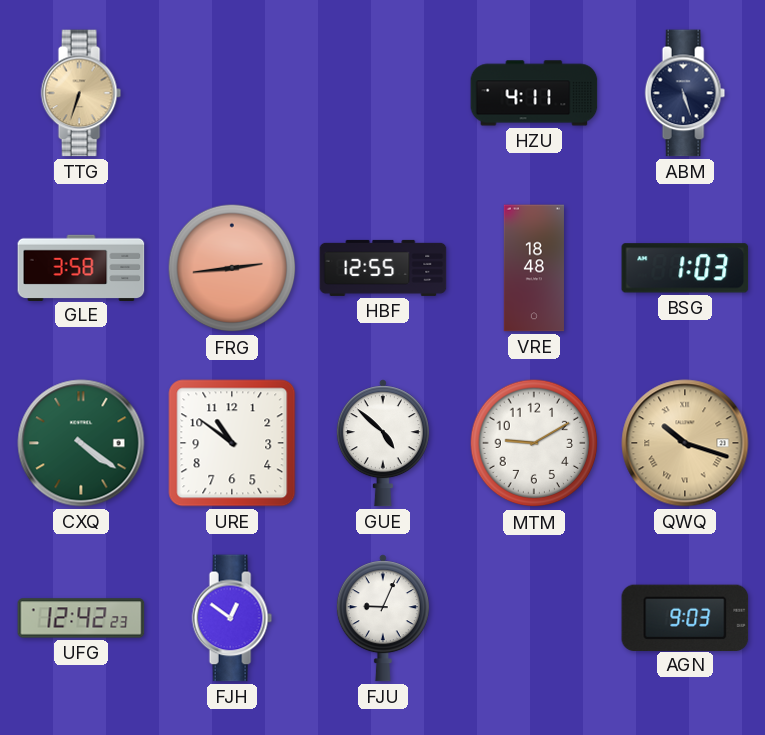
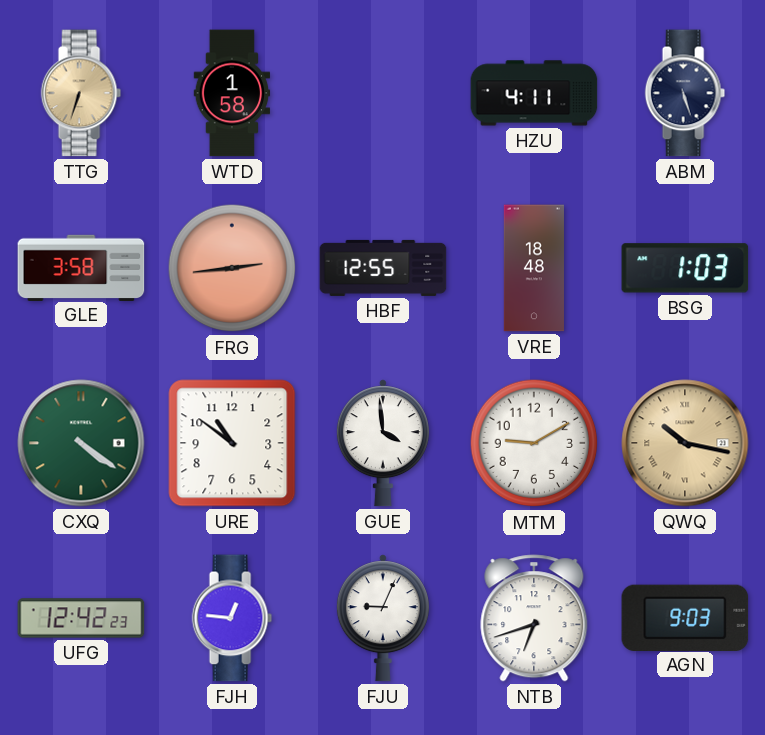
WTD: none -> 1:58 (232, 93)
GUE: 4:52 -> 3:59 (383, 443)
QWQ: 10:18 -> 10:17 (685, 443)
FJH: 12:51 -> 12:46 (232, 618)
NTB: none -> 6:42 (534, 618)
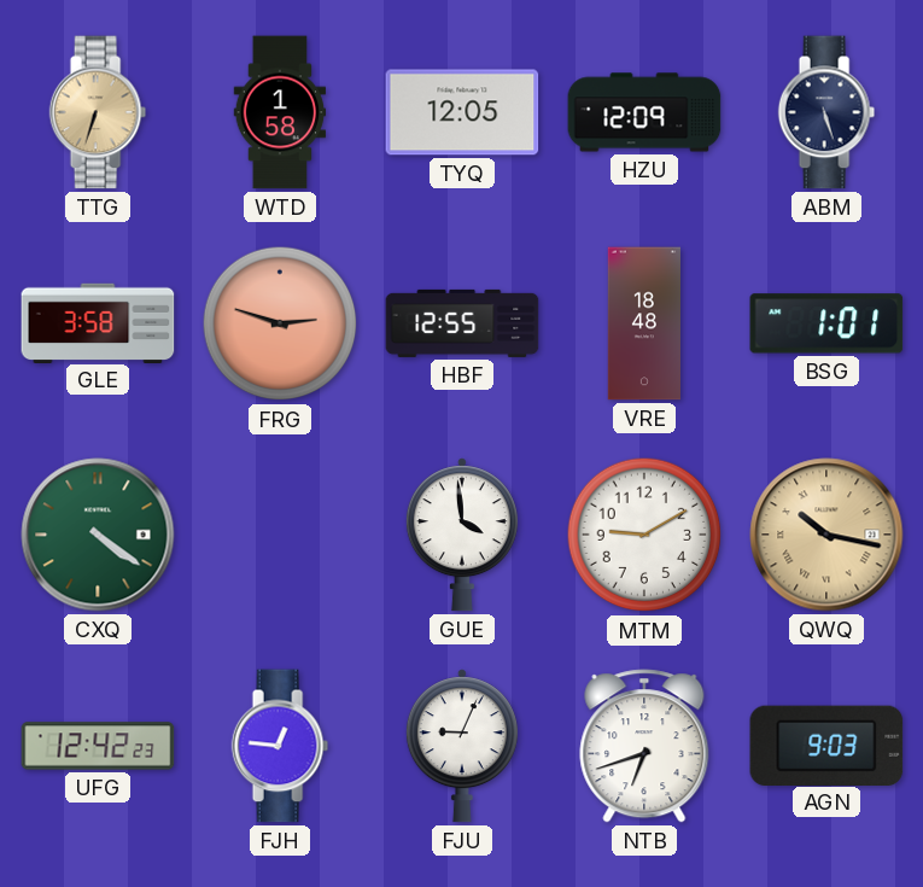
TYQ: none -> 12:05 (462, 112)
HZU: 4:11 -> 12:09 (644, 112)
FRG: 2:44 -> 2:48 (280, 323)
BSG: 1:03 -> 1:01 (826, 323)
URE: 10:51 -> none (232, 443)
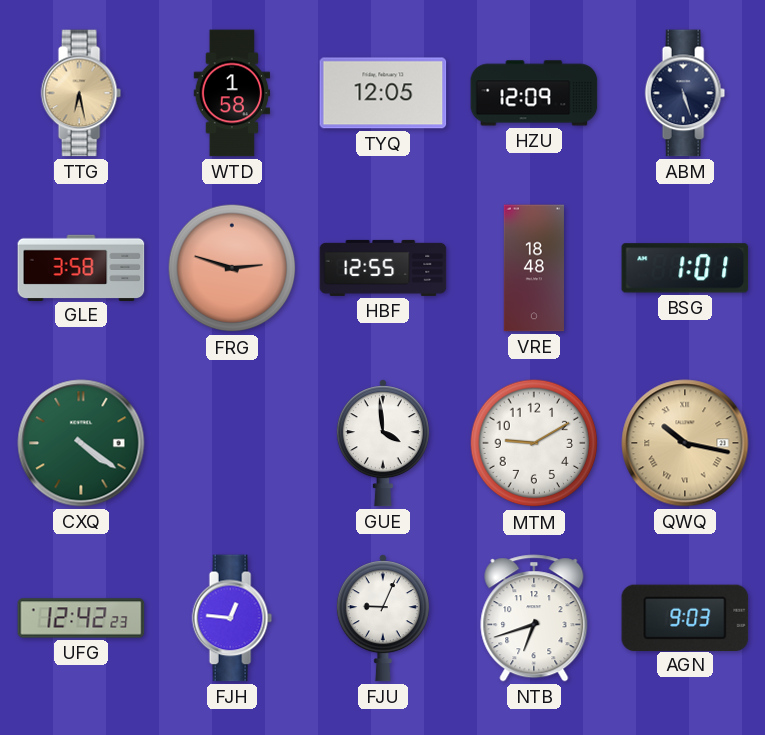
TTG: 6:33 -> 6:28 (81, 93)
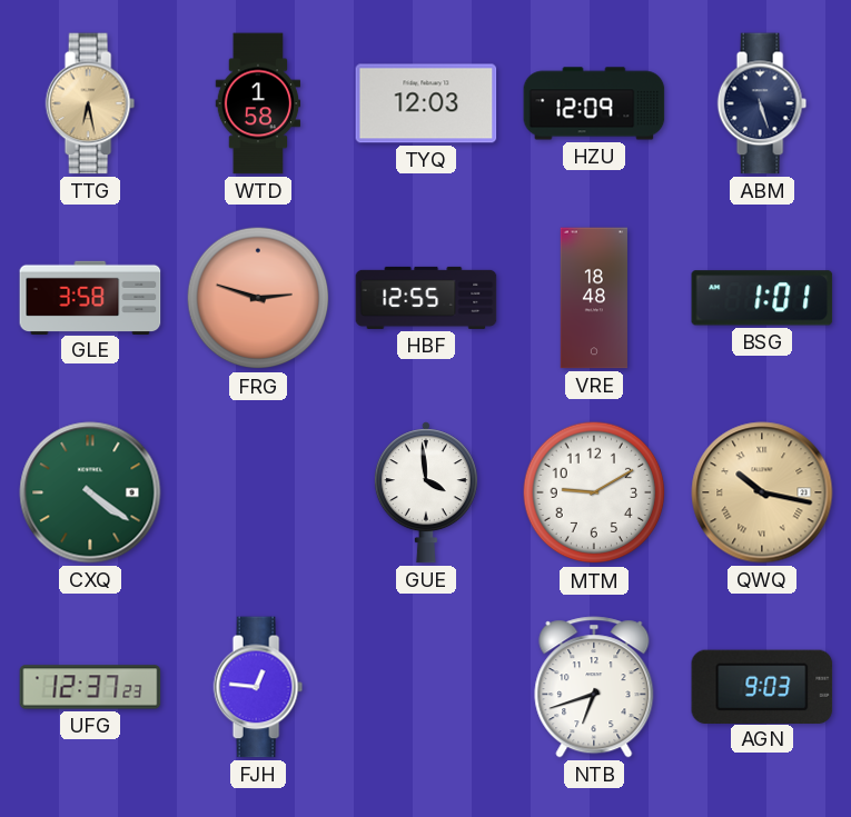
TYQ: 12:05 -> 12:03 (426, 103)
UFG: 12:42 -> 12:37 (90, 687)
FJU: 9:04 -> none (383, 618)
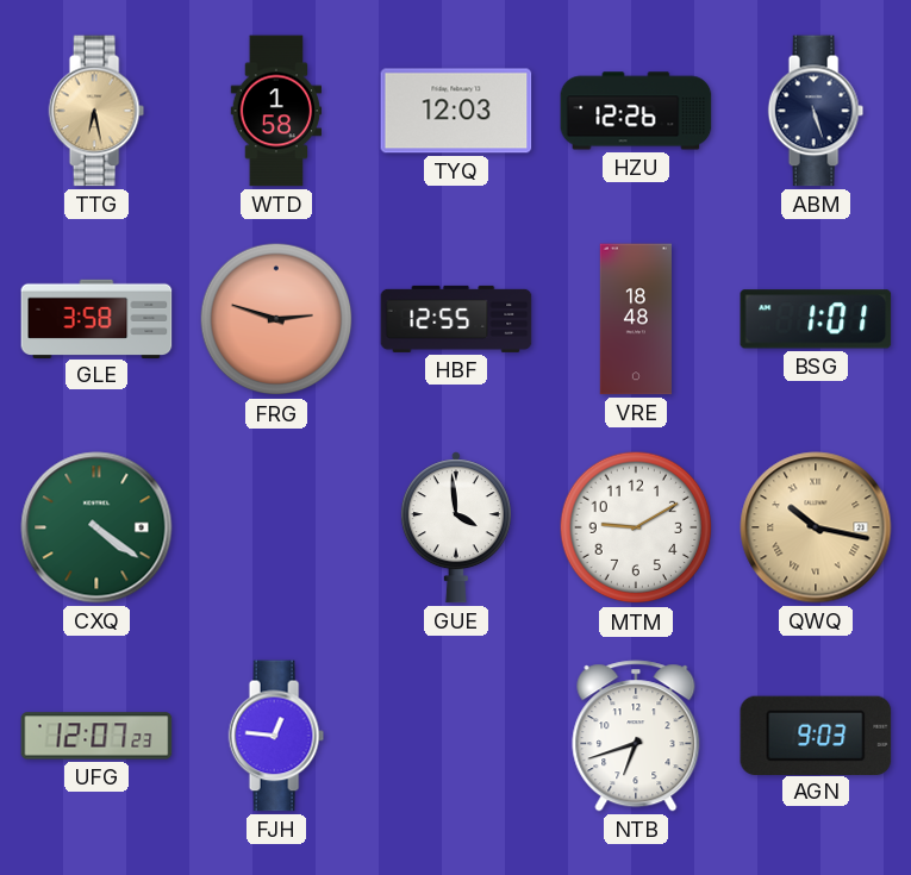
HZU: 12:09 -> 12:26 (636, 111)
UFG: 12:37 -> 12:07 (96, 736)
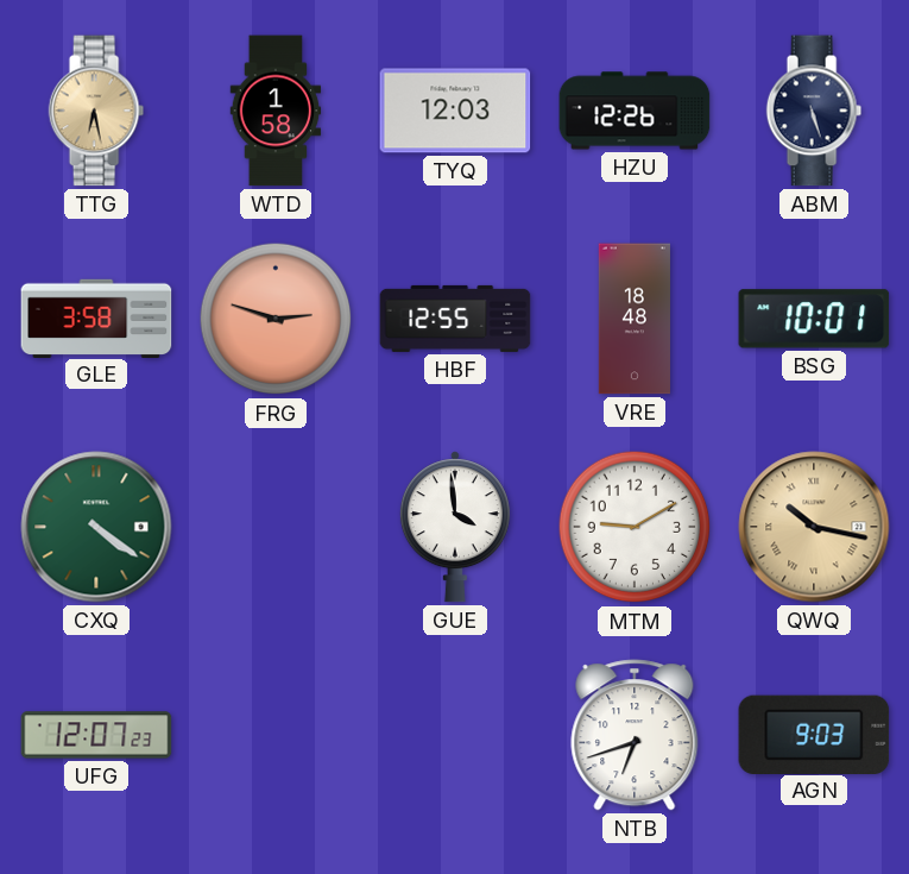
BSG: 1:01 -> 10:01 (814, 319)
FJH: 12:46 -> none (276, 736)
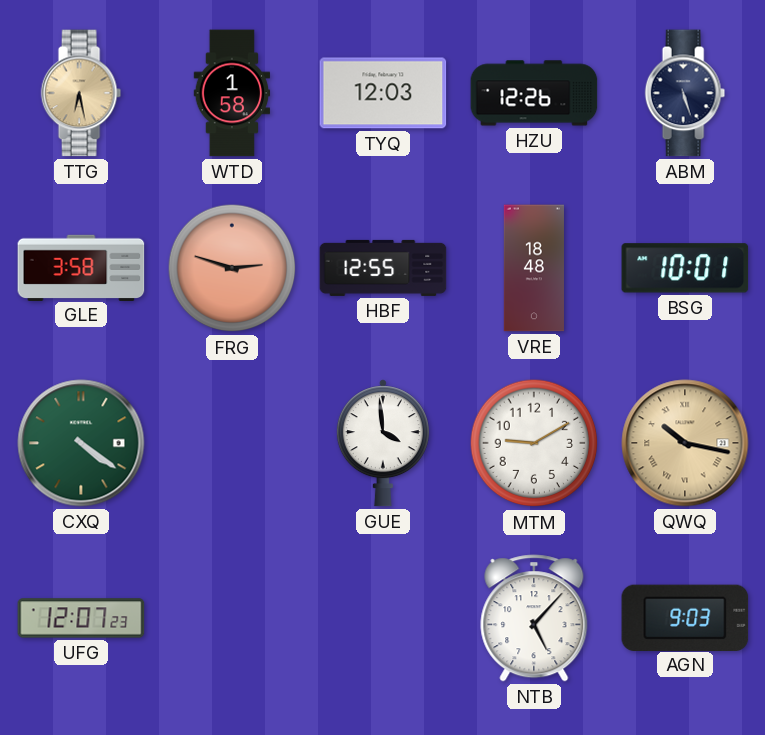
NTB: 6:42 -> 5:07 (534, 618)
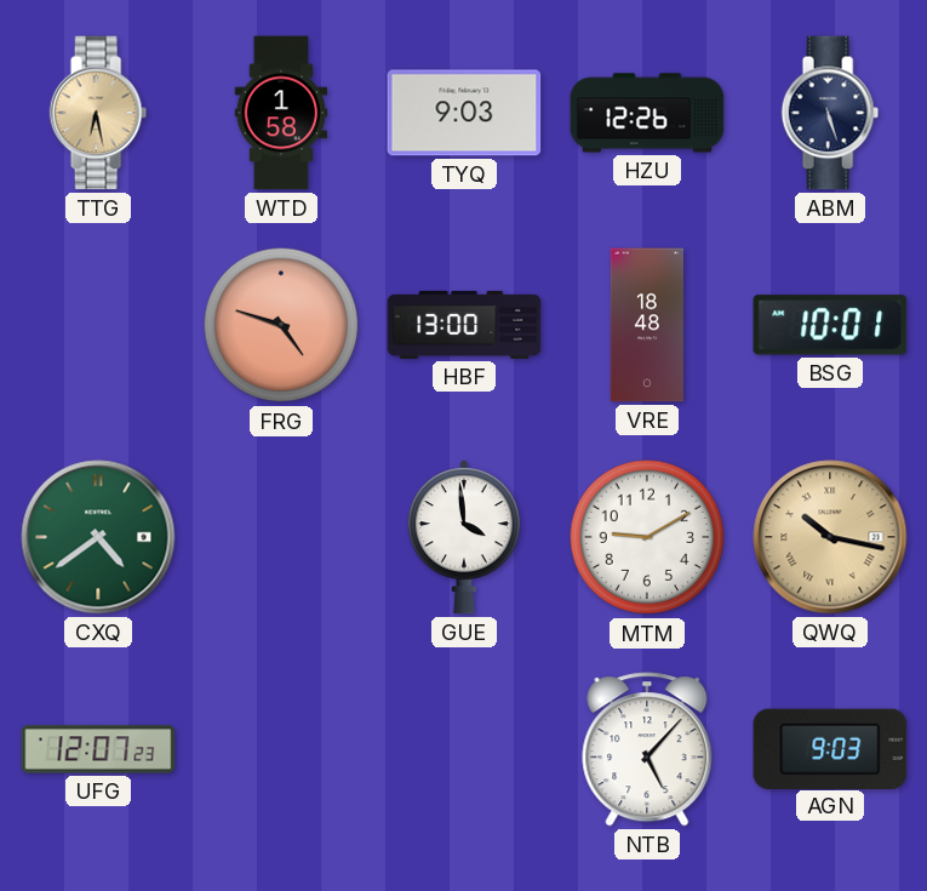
TYQ: 12:03 -> 9:03 (464, 113)
GLE: 3:58 -> none (81, 267)
FRG: 2:48 -> 4:48 (281, 325)
HBF: 12:55 -> 13:00 (464, 325)
CXQ: 4:21 -> 4:39 (98, 537)
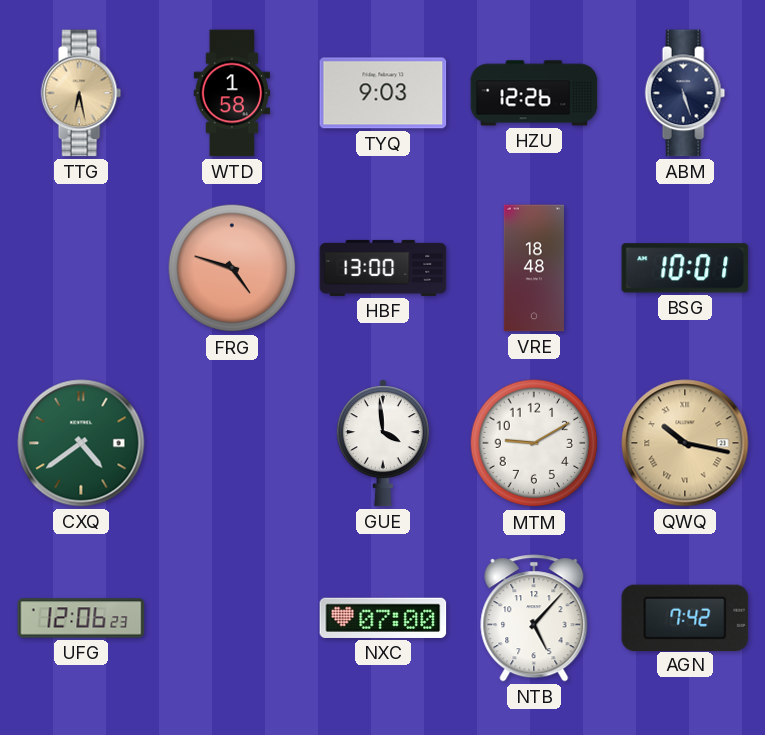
UFG: 12:07 -> 12:06 (81, 618)
NXC: none -> 07:00 (383, 618)
AGN: 9:03 -> 7:42 (685, 617)
